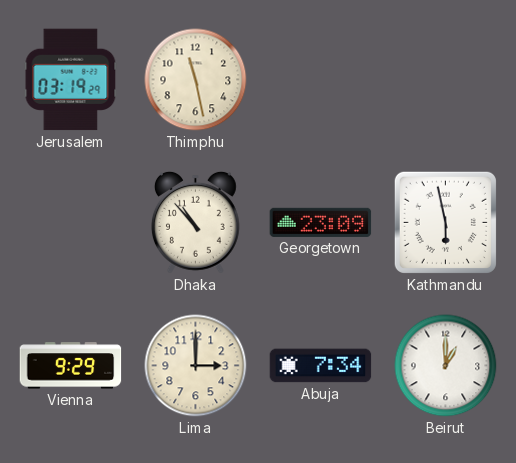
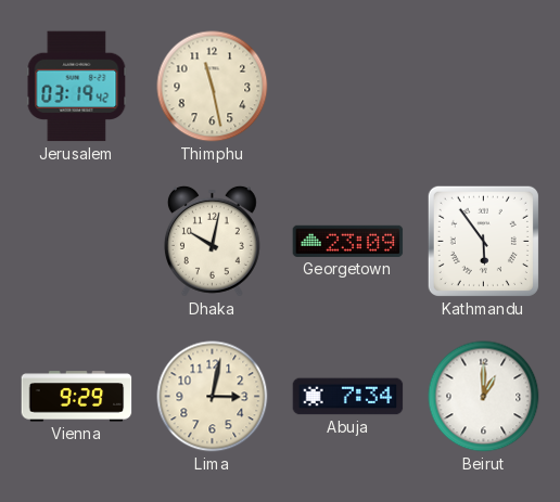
Jerusalem: 03:19:29 -> 03:19:42 (77, 87)
Dhaka: 10:53 -> 10:02 (212, 241)
Kathmandu: 5:58 -> 5:54 (483, 241)
Lima: 3:00 -> 3:02 (213, 397)
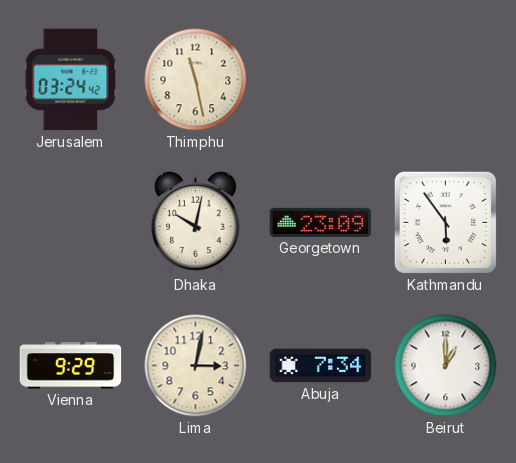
Jerusalem: 03:19 -> 03:24 (71, 80)
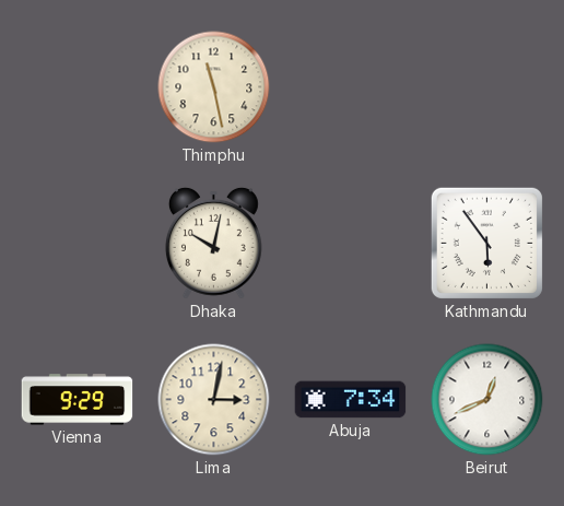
Jerusalem: 03:24 -> none (71, 80)
Georgetown: 23:09 -> none (321, 222)
Beirut: 1:00 -> 12:41 (487, 400)
